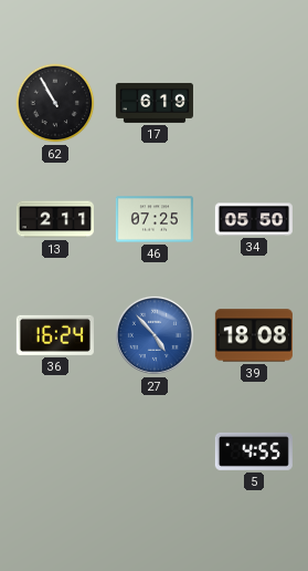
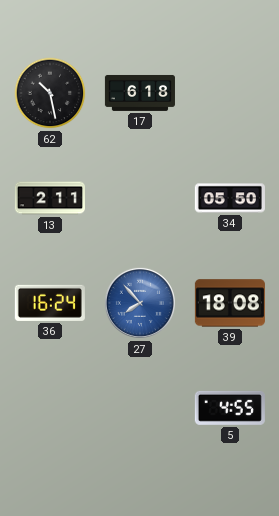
62: 10:55 -> 10:28 (50, 93)
17: 6:19 -> 6:18 (140, 93)
46: 07:25 -> none (155, 219)
27: 4:53 -> 7:53 (140, 303)
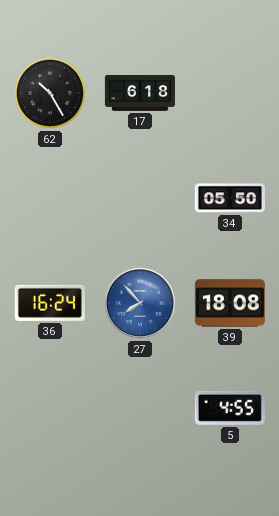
62: 10:28 -> 10:25 (50, 93)
13: 2:11 -> none (50, 198)
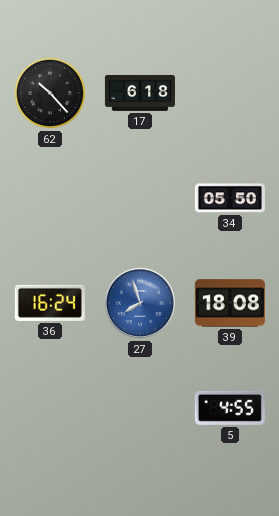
62: 10:25 -> 10:23 (50, 93)
27: 7:53 -> 7:57 (140, 303)
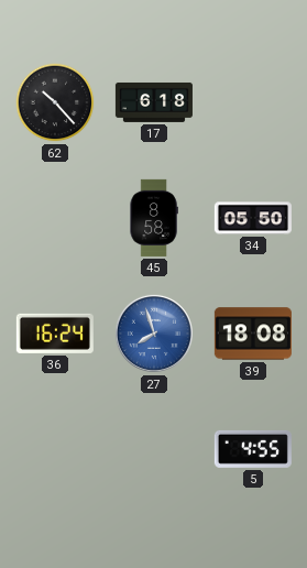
45: none -> 8:58 (154, 218)
